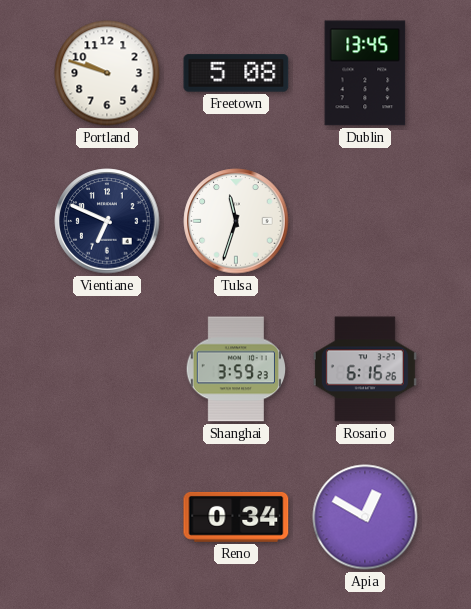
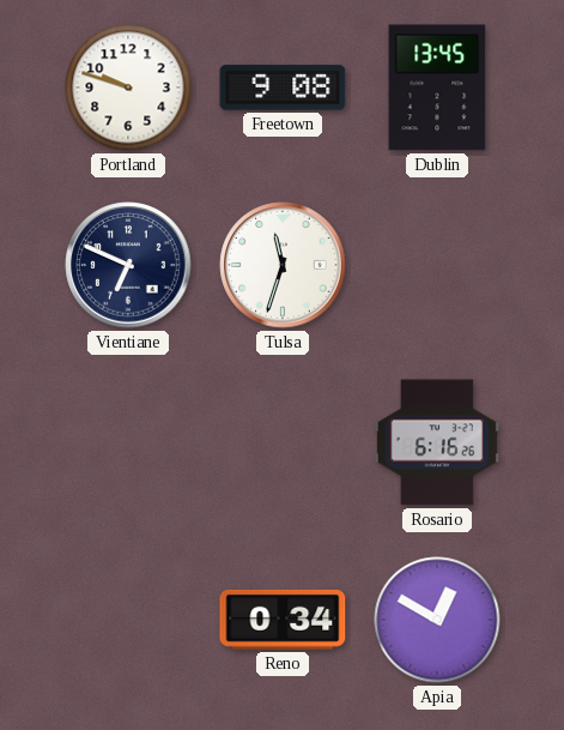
Freetown: 5:08 -> 9:08 (283, 88)
Shanghai: 3:59 -> none (236, 369)
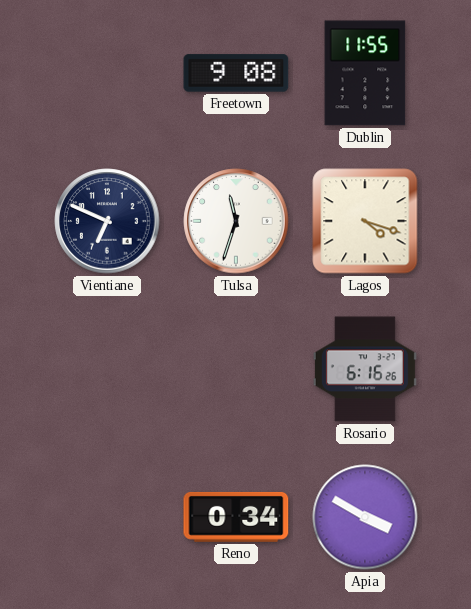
Portland: 9:48 -> none (128, 88)
Dublin: 13:45 -> 11:55 (365, 73)
Lagos: none -> 4:18 (365, 221)
Apia: 12:50 -> 3:50 (365, 517)
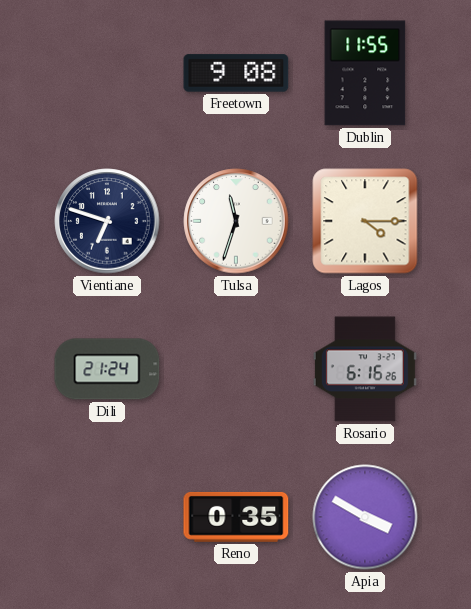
Vientiane: 6:49 -> 6:48 (107, 221)
Lagos: 4:18 -> 4:15 (365, 221)
Dili: none -> 21:24 (107, 369)
Reno: 0:34 -> 0:35 (236, 517)
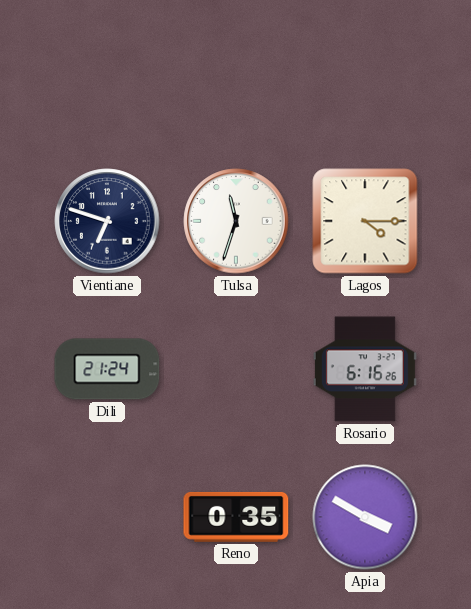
Freetown: 9:08 -> none (236, 73)
Dublin: 11:55 -> none (365, 73)
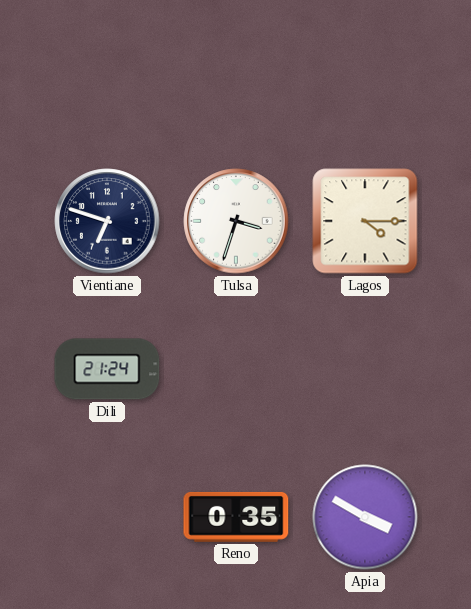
Tulsa: 11:33 -> 3:33 (236, 221)
Rosario: 6:16 -> none (365, 369)
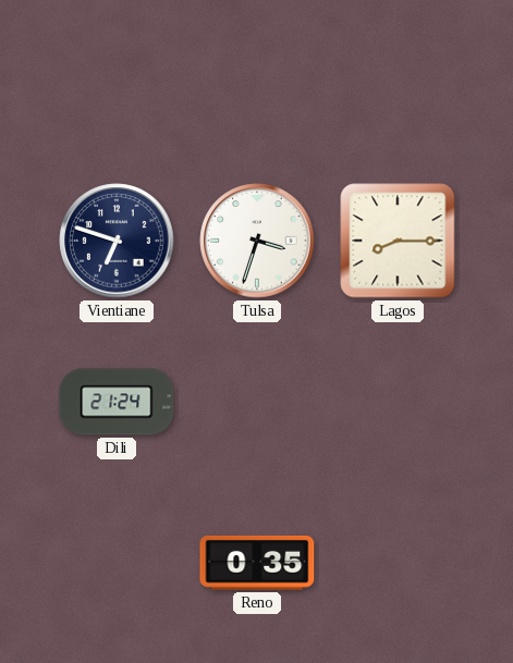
Lagos: 4:15 -> 8:15 (398, 241)
Apia: 3:50 -> none (365, 517)
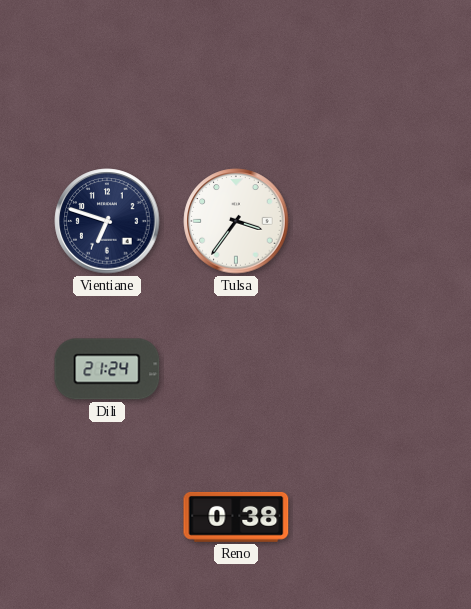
Tulsa: 3:33 -> 3:36 (236, 221)
Lagos: 8:15 -> none (398, 241)
Reno: 0:35 -> 0:38 (236, 517)
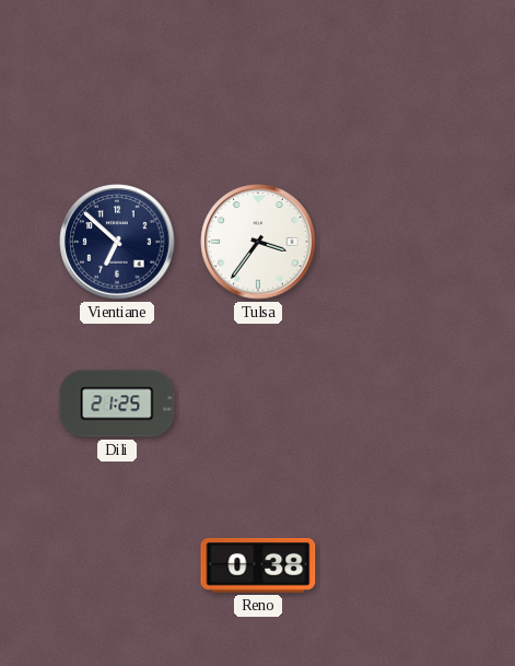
Vientiane: 6:48 -> 6:52 (117, 242)
Dili: 21:24 -> 21:25 (117, 404)
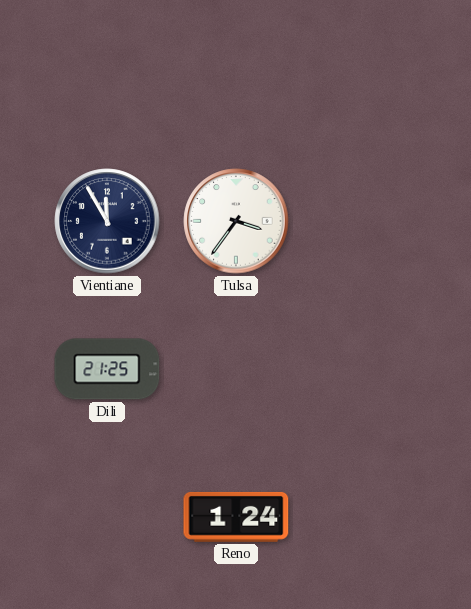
Vientiane: 6:52 -> 11:55 (107, 221)
Reno: 0:38 -> 1:24 (236, 517)
